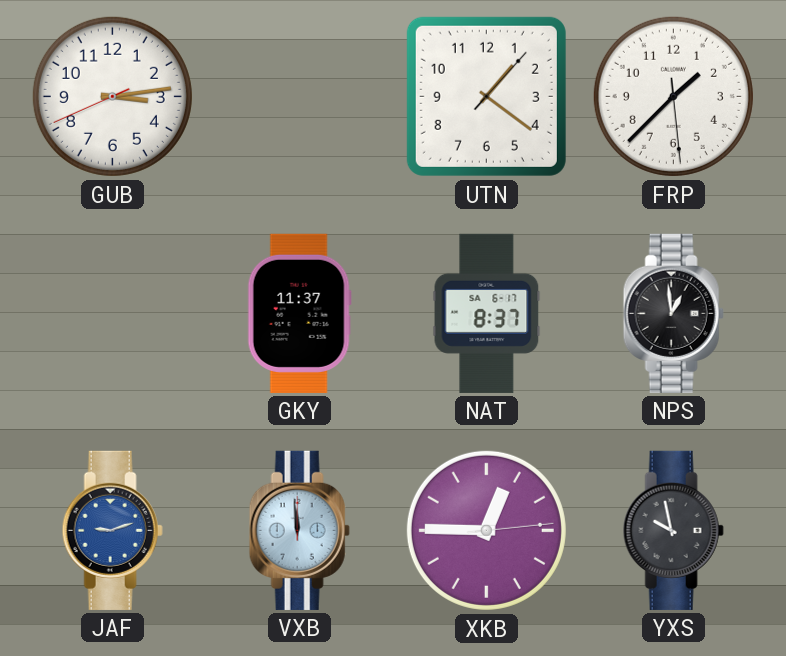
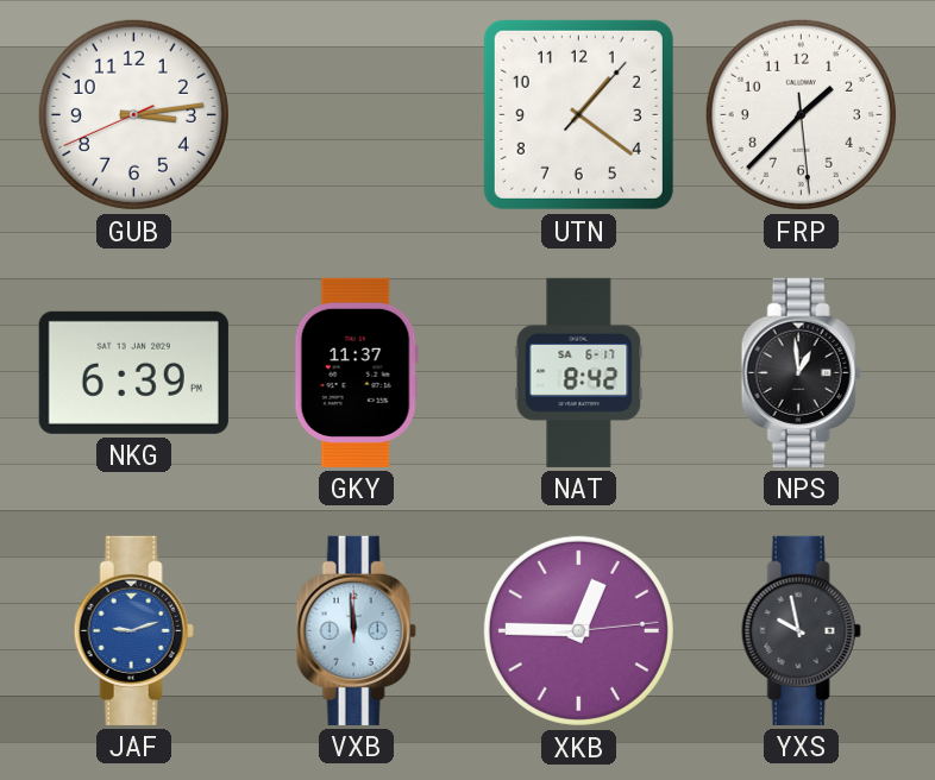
NKG: none -> 6:39 (133, 372)
NAT: 8:37 -> 8:42 (579, 372)
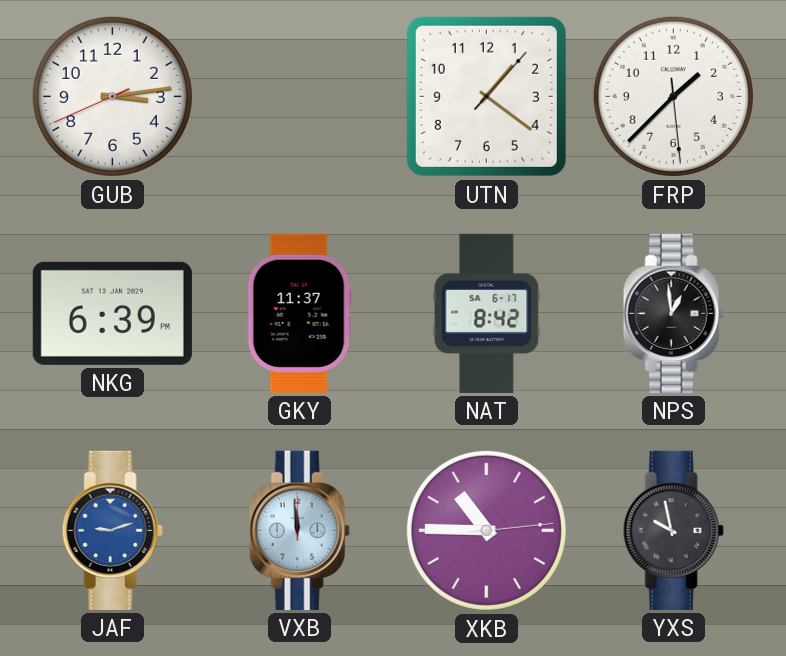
XKB: 12:45 -> 10:45 (486, 530)
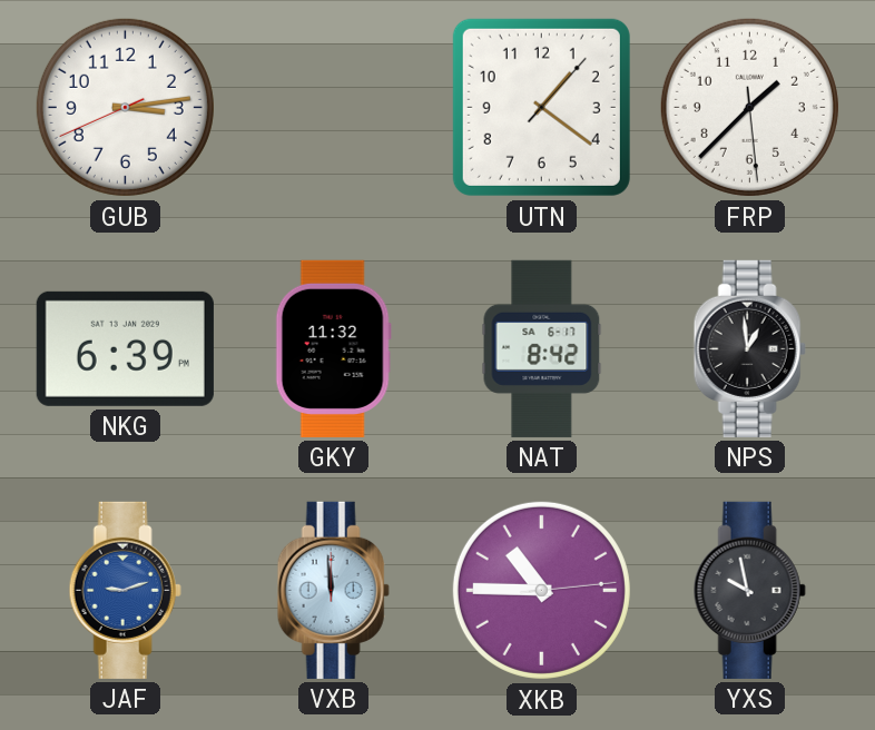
GKY: 11:37 -> 11:32 (333, 348)
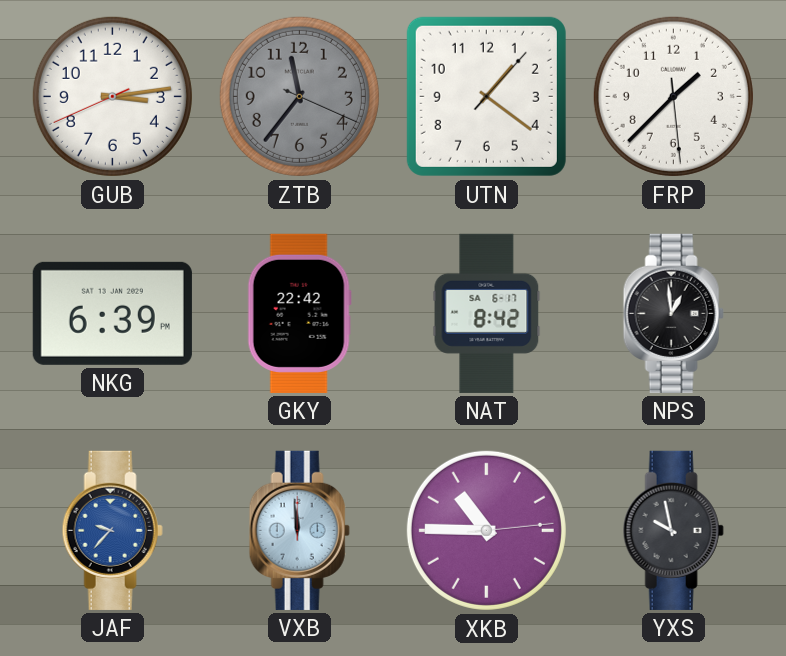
ZTB: none -> 11:36 (299, 96)
GKY: 11:32 -> 22:42 (299, 313)
JAF: 9:12 -> 9:37 (112, 530)
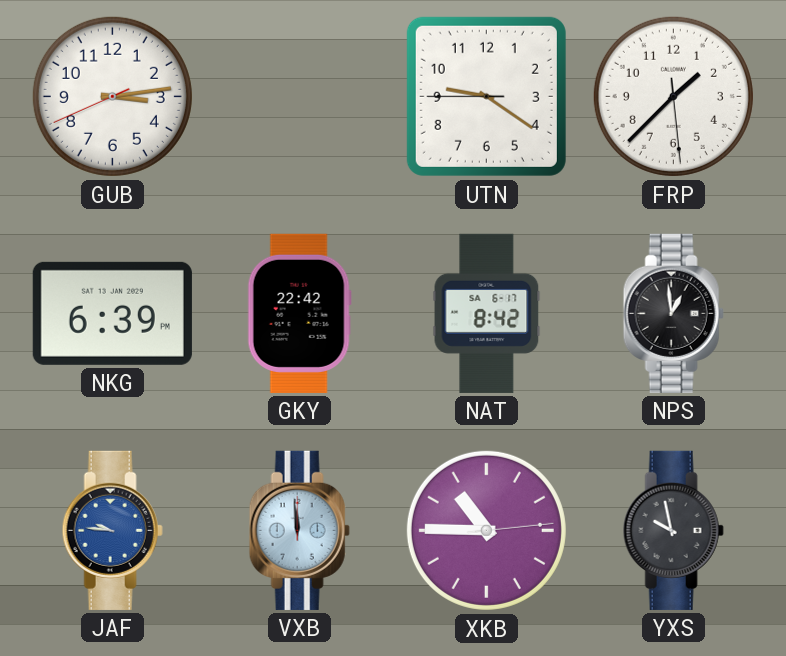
ZTB: 11:36 -> none (299, 96)
UTN: 1:21 -> 9:20 (486, 96)
JAF: 9:37 -> 9:46 (112, 530)
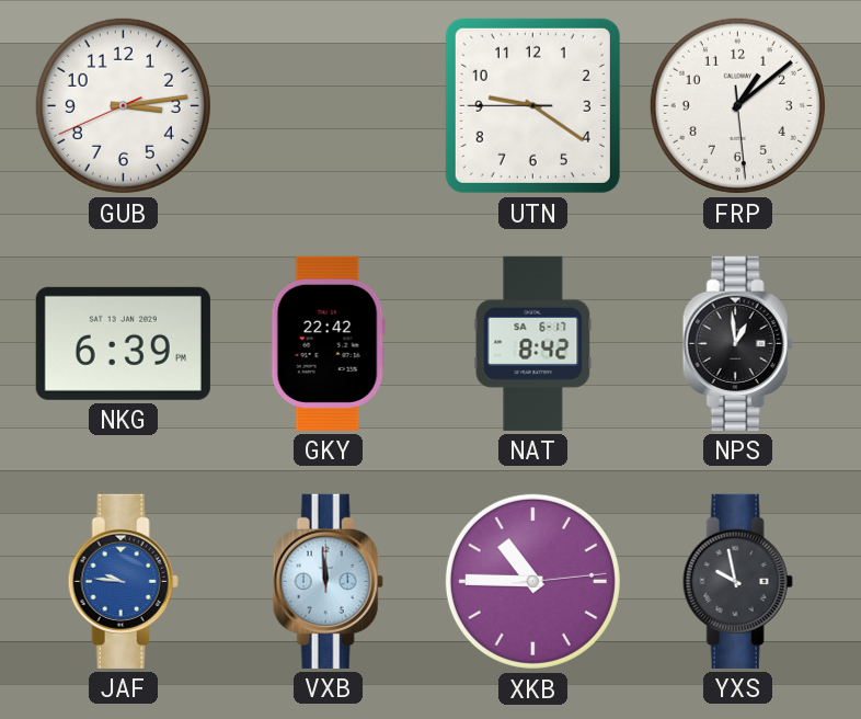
FRP: 1:37 -> 1:08 (737, 105)
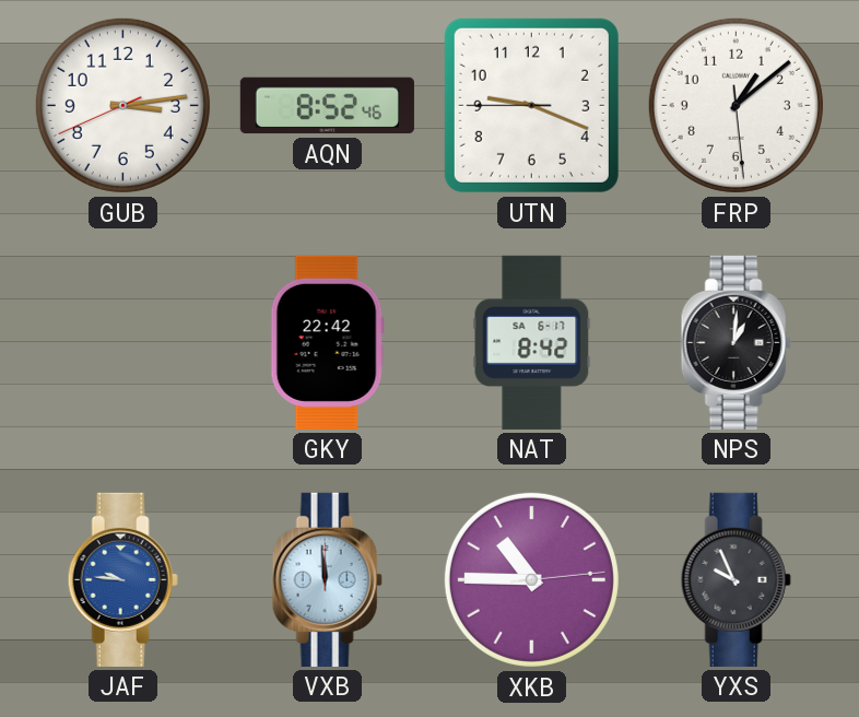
AQN: none -> 8:52 (327, 106)
UTN: 9:20 -> 9:18 (531, 105)
NKG: 6:39 -> none (123, 343)
NPS: 12:59 -> 1:01 (736, 342)
YXS: 9:58 -> 9:56 (736, 579)
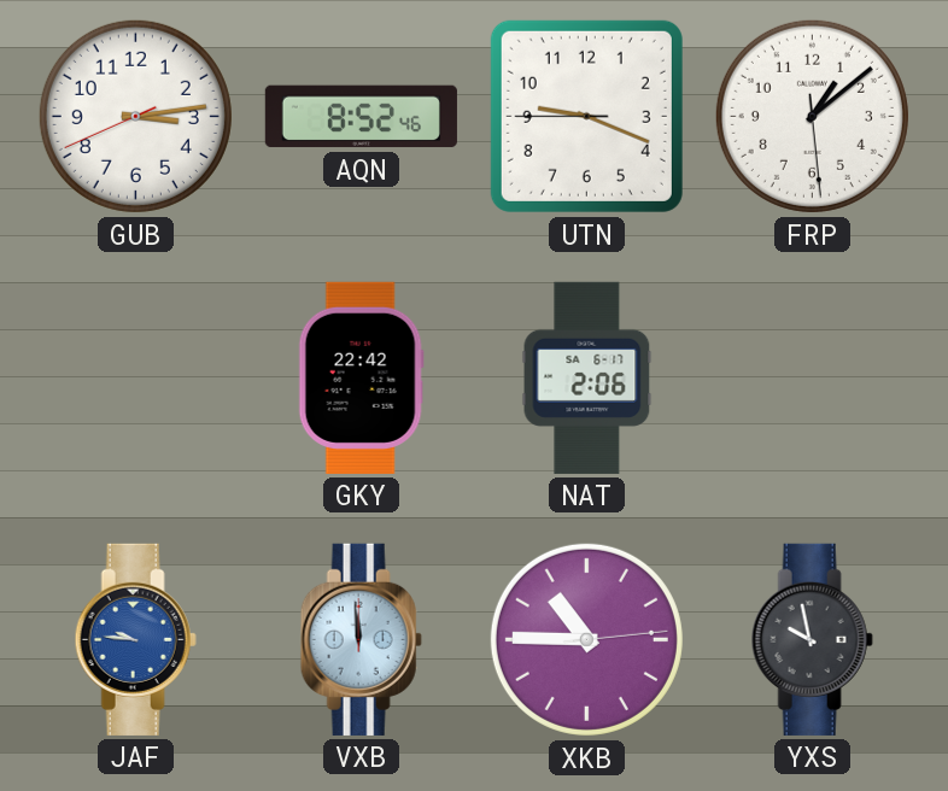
NAT: 8:42 -> 2:06 (587, 377)
NPS: 1:01 -> none (736, 342)
YXS: 9:56 -> 9:58 (812, 639)
